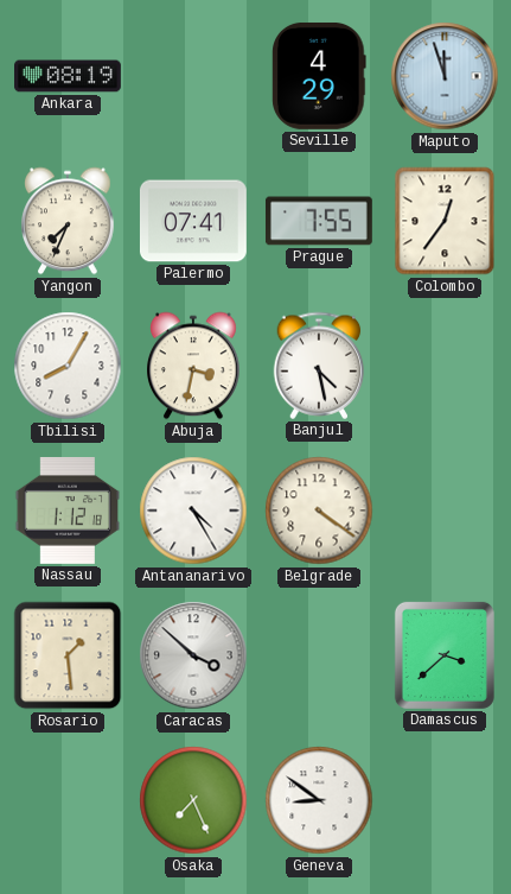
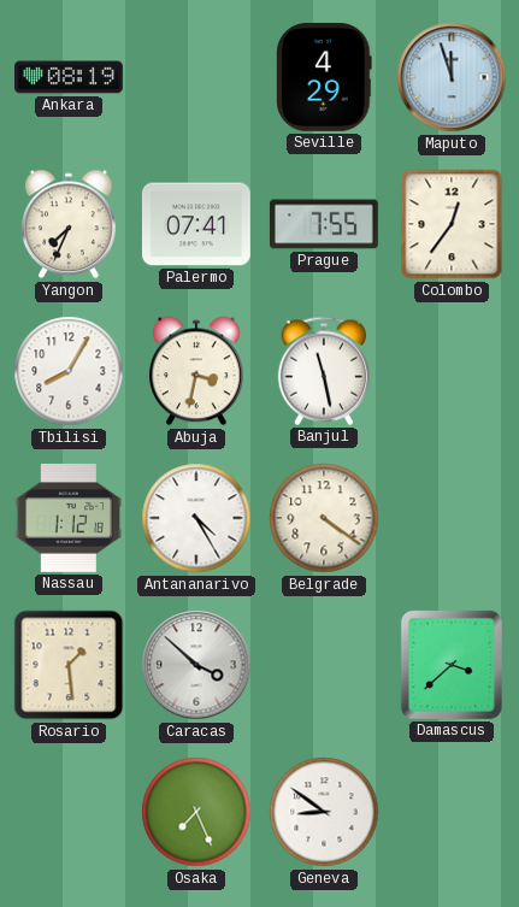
Banjul: 4:28 -> 11:28 (324, 371)
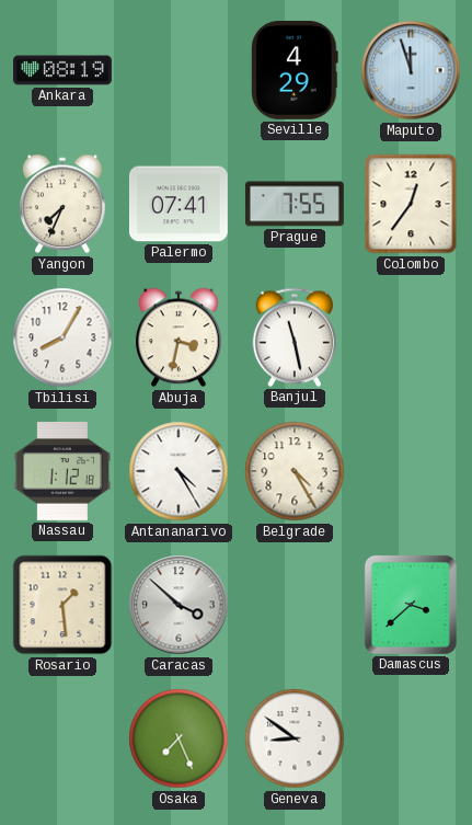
Belgrade: 4:21 -> 4:25 (295, 471)
